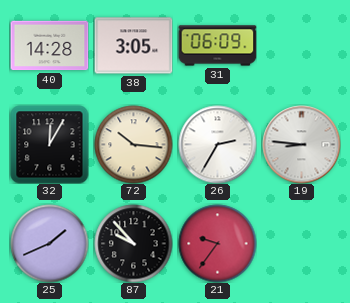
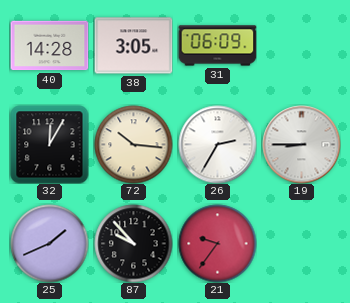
19: 8:46 -> 8:45 (301, 144)
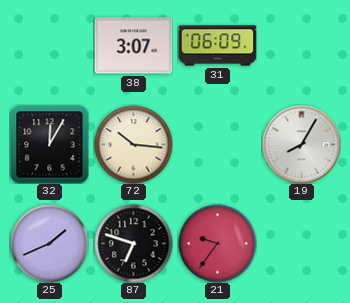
40: 14:28 -> none (49, 46)
38: 3:05 -> 3:07 (133, 46)
26: 2:35 -> none (217, 144)
19: 8:45 -> 8:05 (301, 144)
87: 9:53 -> 6:48 (133, 243)
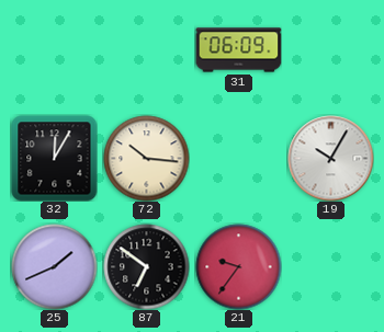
38: 3:07 -> none (133, 46)
19: 8:05 -> 10:05 (330, 158)
87: 6:48 -> 6:51 (146, 266)
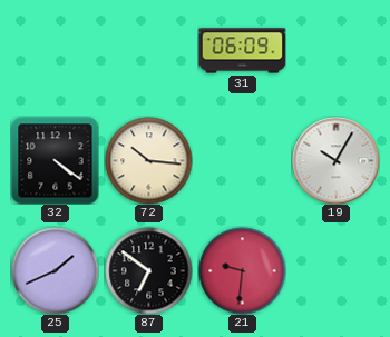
32: 12:05 -> 4:21 (55, 160)
21: 9:36 -> 9:31 (242, 270)
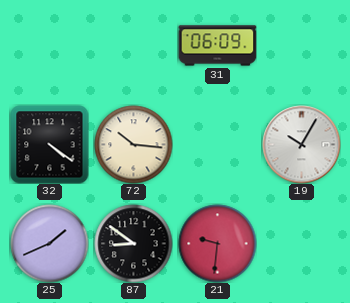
87: 6:51 -> 8:51 (133, 243)
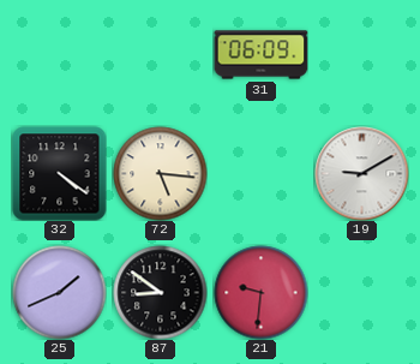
72: 10:16 -> 5:16 (160, 173)
19: 10:05 -> 9:10 (361, 173)
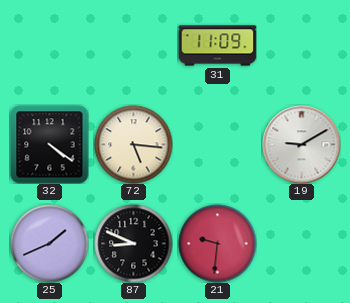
31: 06:09 -> 11:09 (217, 46)
87: 8:51 -> 8:49 (133, 243)
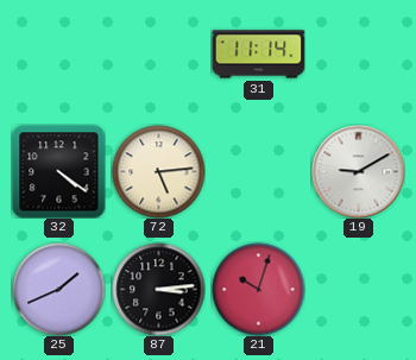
31: 11:09 -> 11:14 (258, 55)
72: 5:16 -> 5:14 (158, 171)
87: 8:49 -> 3:14 (158, 289)
21: 9:31 -> 10:03 (258, 289)
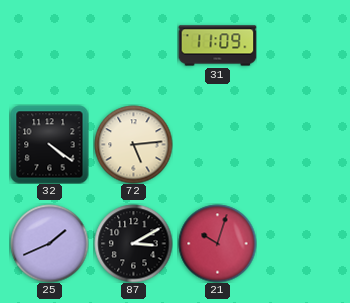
31: 11:14 -> 11:09 (217, 46)
19: 9:10 -> none (358, 171)
87: 3:14 -> 3:10 (133, 243)
